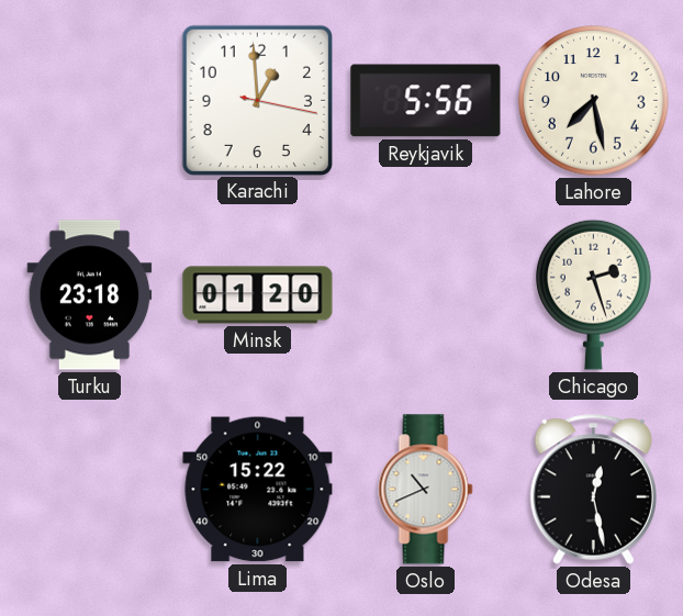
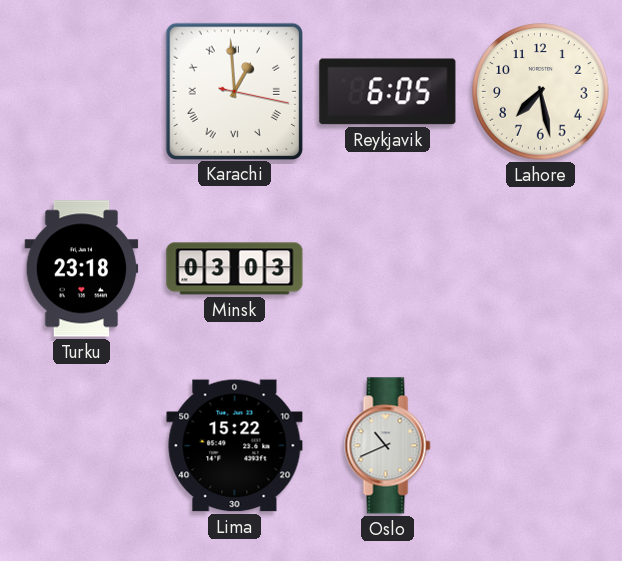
Karachi numerals: Arabic -> Roman (234, 91)
Reykjavik: 5:56 -> 6:05 (388, 92)
Minsk: 01:20 -> 03:03 (235, 269)
Chicago: 2:27 -> none (594, 294)
Odesa: 12:28 -> none (593, 489)
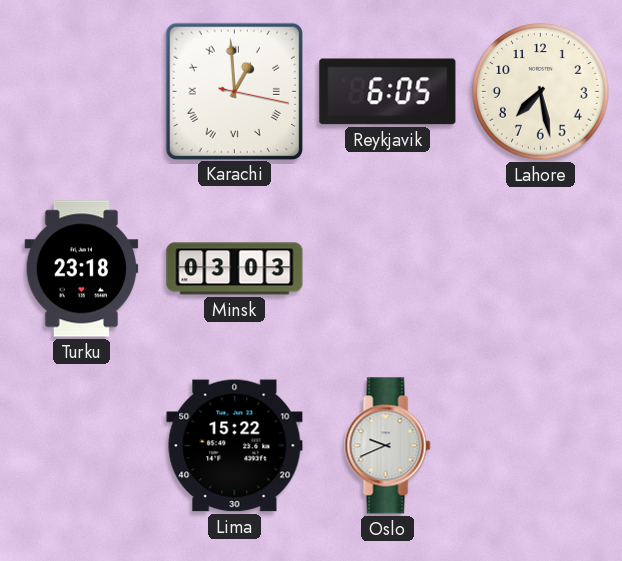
Oslo: 10:41 -> 9:41 (388, 446)
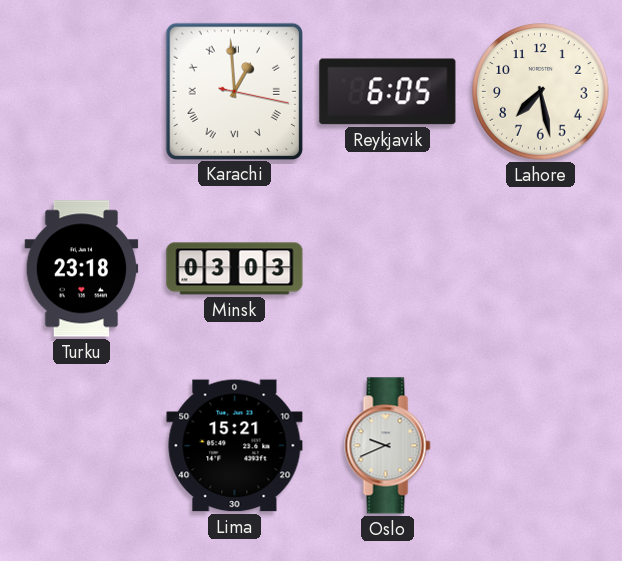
Lima: 15:22 -> 15:21 (235, 446)
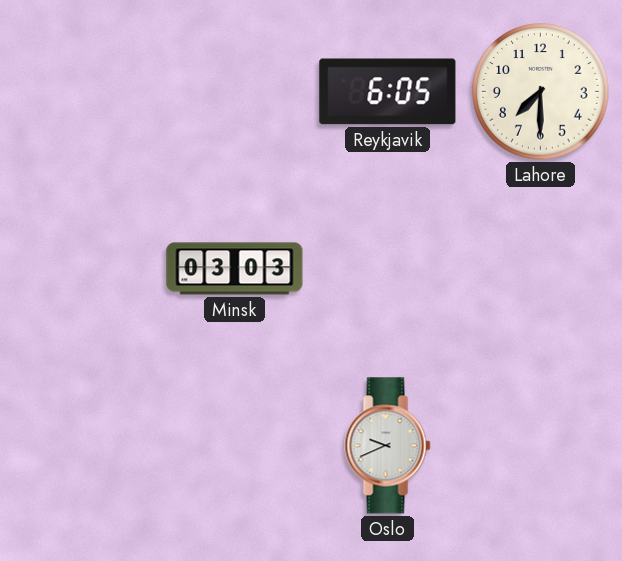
Karachi: 12:59 -> none (234, 91)
Lahore: 7:28 -> 7:30 (541, 92)
Turku: 23:18 -> none (82, 269)
Lima: 15:21 -> none (235, 446)
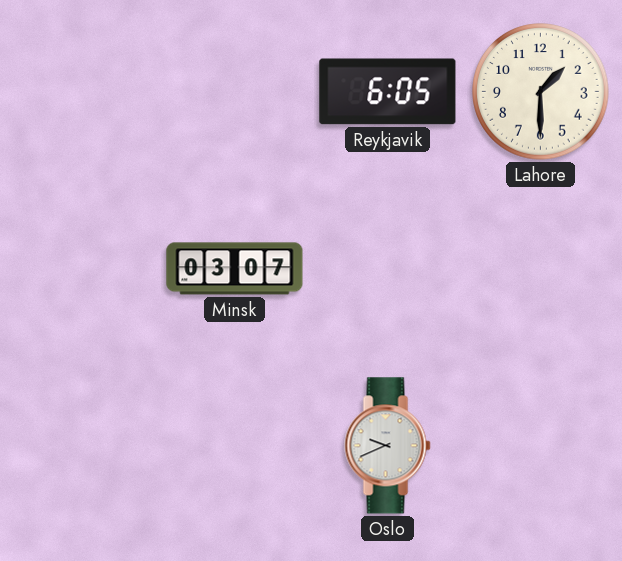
Lahore: 7:30 -> 1:30 (541, 92)
Minsk: 03:03 -> 03:07 (235, 269)
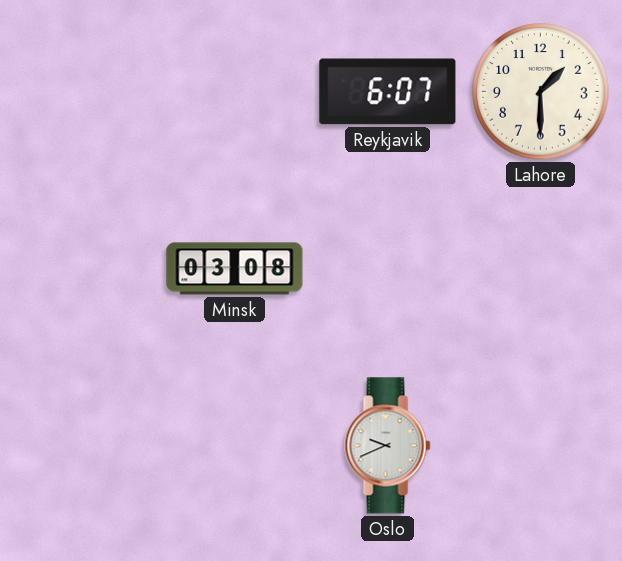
Reykjavik: 6:05 -> 6:07 (388, 92)
Minsk: 03:07 -> 03:08 (235, 269)
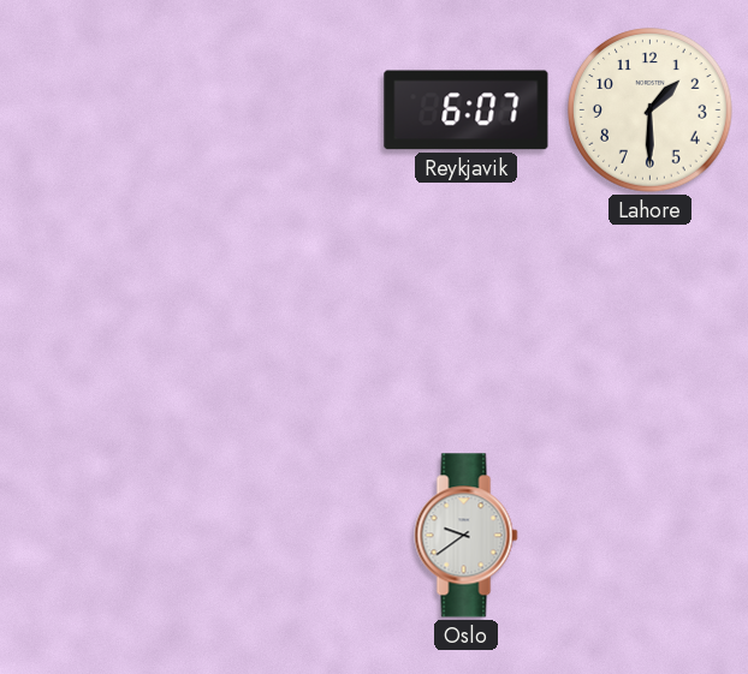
Minsk: 03:08 -> none (235, 269)
Oslo: 9:41 -> 9:39 (467, 536)
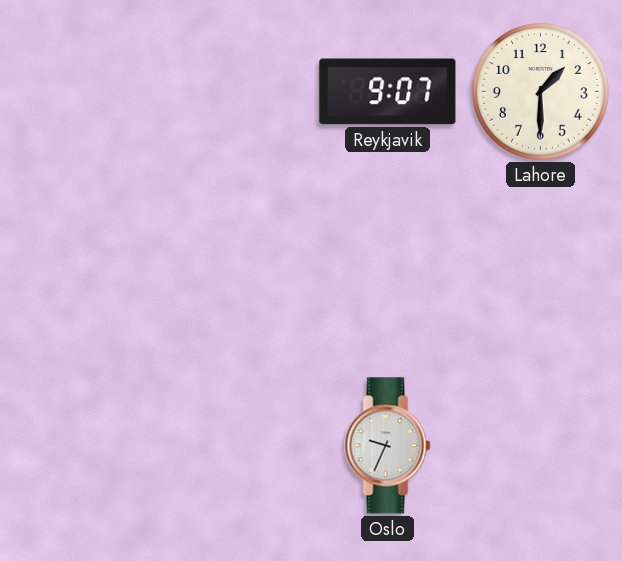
Reykjavik: 6:07 -> 9:07 (388, 92)
Oslo: 9:39 -> 9:34 (388, 446)
